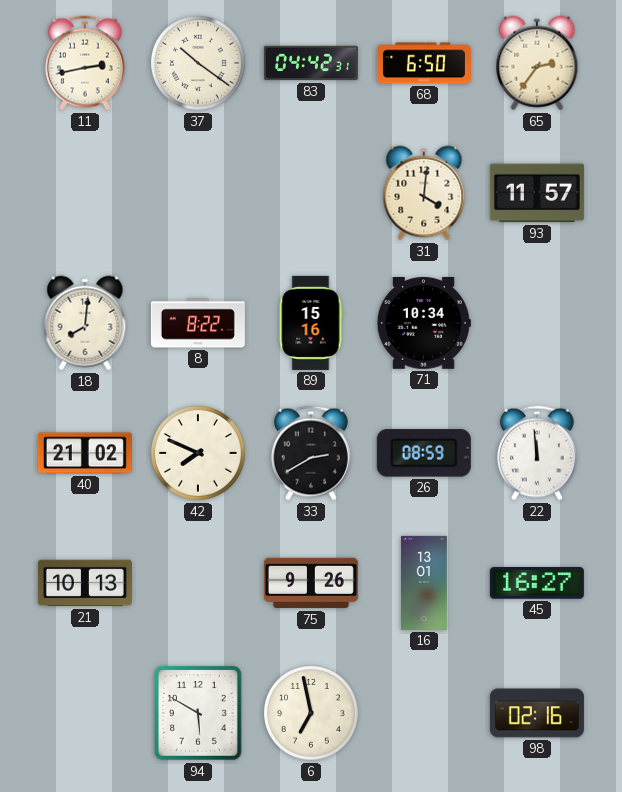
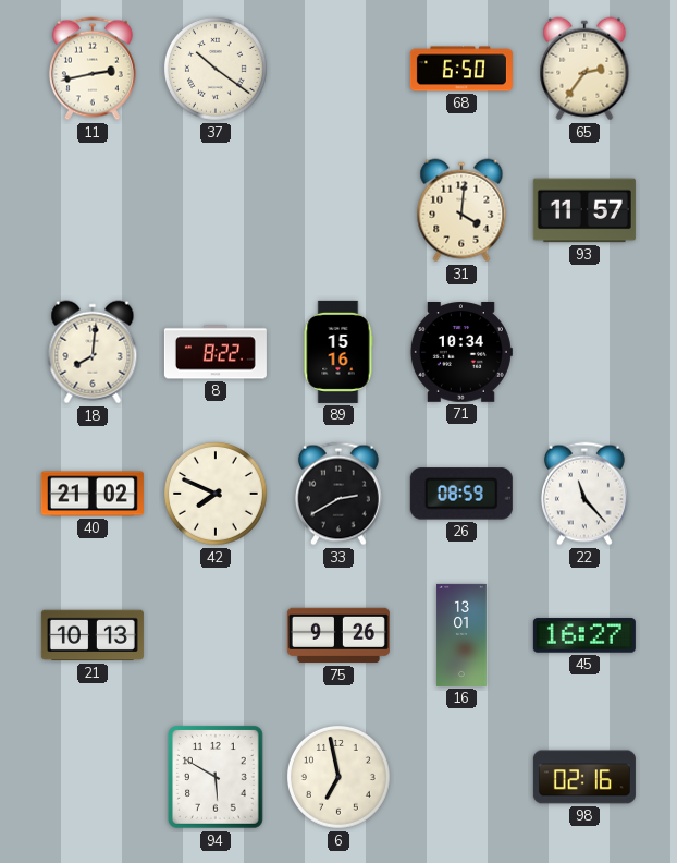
83: 04:42 -> none (311, 63)
22: 11:59 -> 11:23 (584, 494)
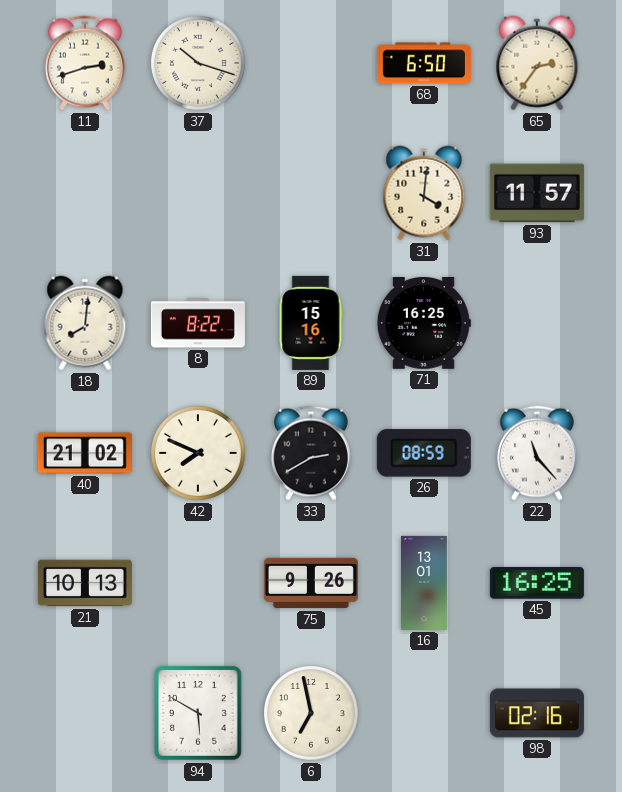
11: 2:43 -> 2:42 (85, 63)
37: 10:21 -> 10:18 (198, 63)
71: 10:34 -> 16:25 (424, 324)
45: 16:27 -> 16:25 (537, 583)
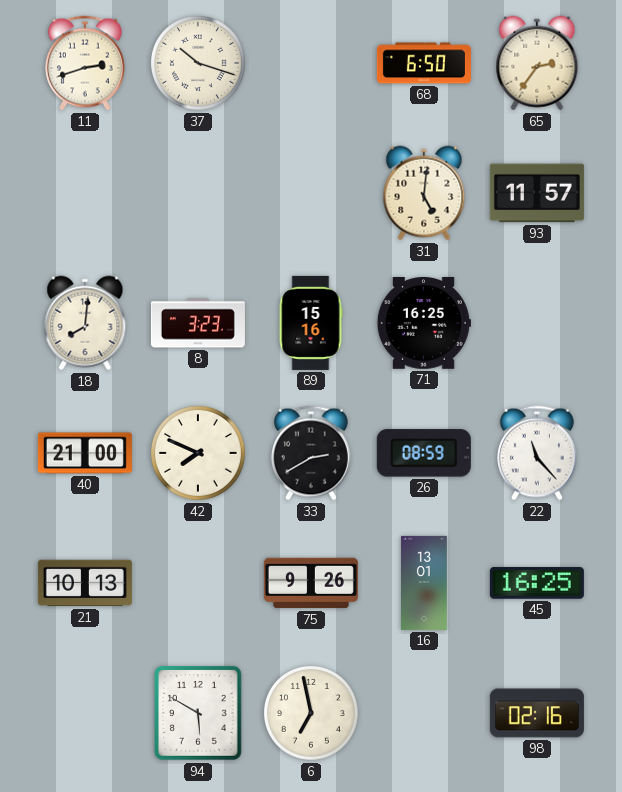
31: 4:01 -> 5:01 (424, 193)
8: 8:22 -> 3:23 (198, 323)
40: 21:02 -> 21:00 (85, 453)
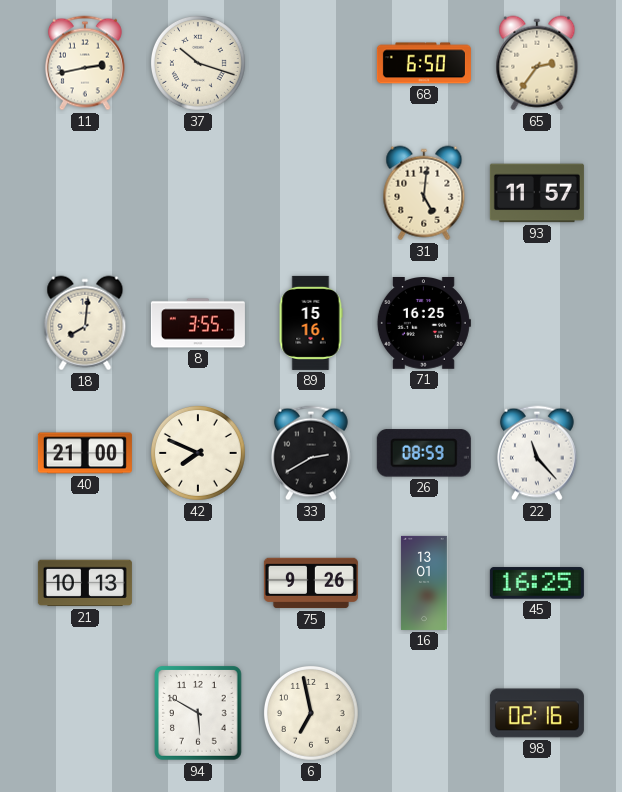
11: 2:42 -> 2:43 (85, 63)
8: 3:23 -> 3:55 (198, 323)
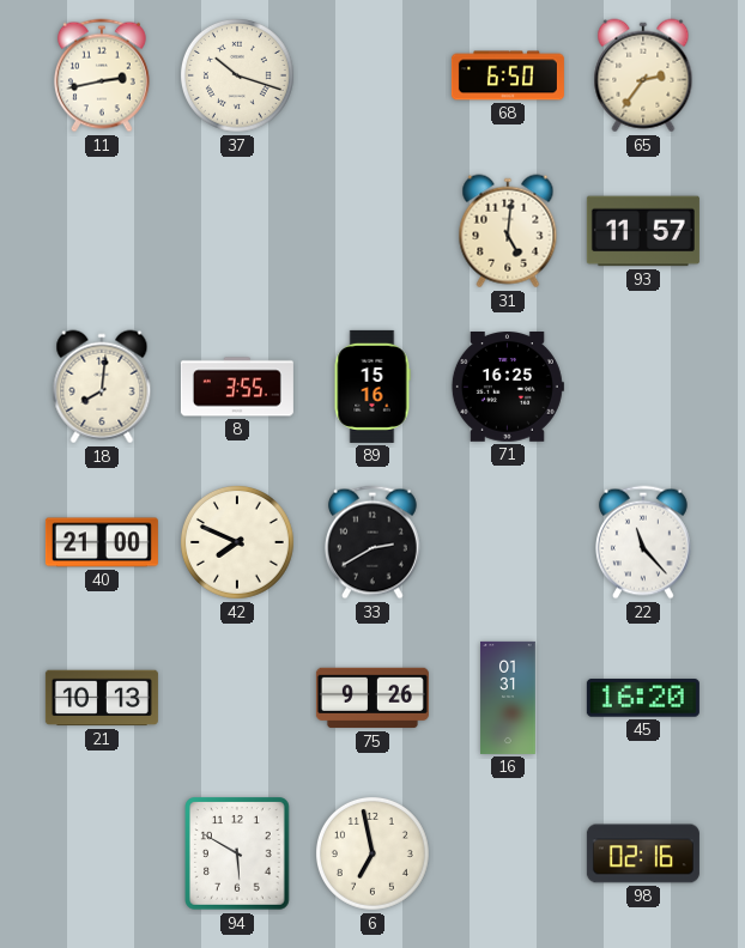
26: 08:59 -> none (424, 453)
16: 13:01 -> 01:31 (508, 698)
45: 16:25 -> 16:20 (643, 698)
